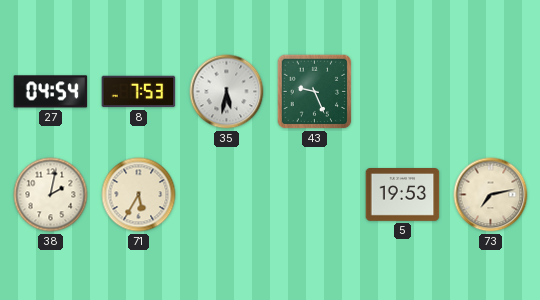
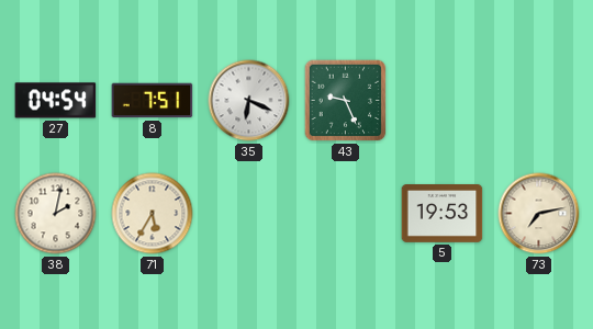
8: 7:53 -> 7:51 (153, 101)
35: 5:32 -> 6:19 (249, 101)
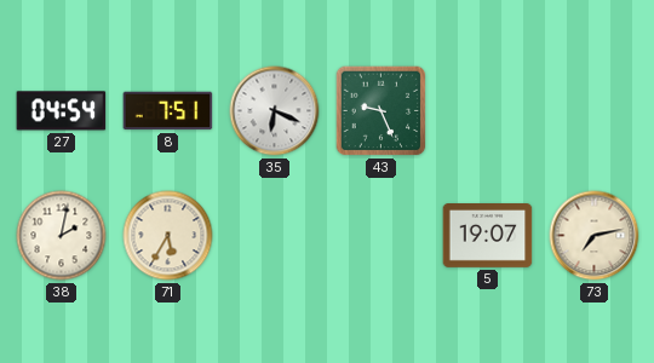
5: 19:53 -> 19:07 (488, 236)
